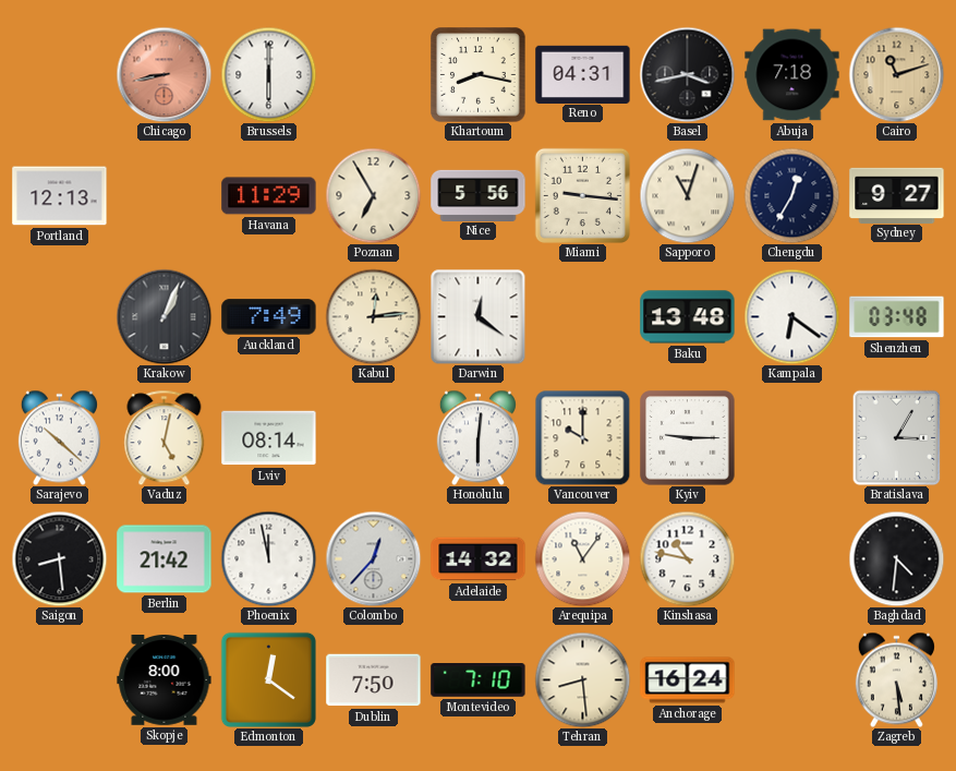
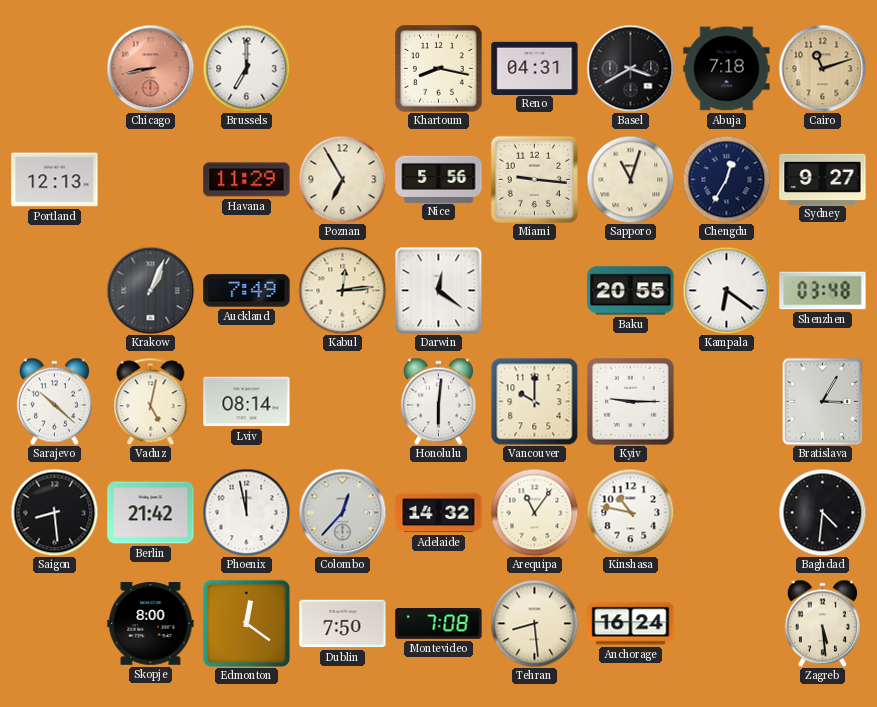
Brussels: 6:00 -> 7:00 (246, 68)
Basel: 3:43 -> 3:40 (630, 68)
Baku: 13:48 -> 20:55 (631, 291)
Montevideo: 7:10 -> 7:08 (439, 624)
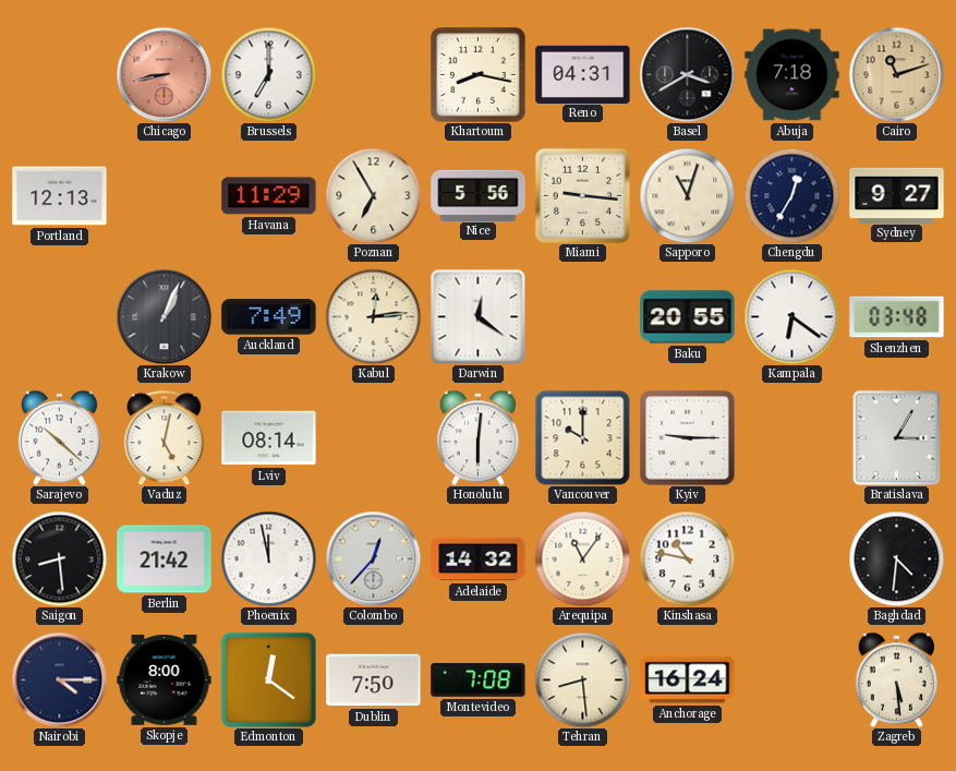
Nairobi: none -> 4:15 (59, 679)
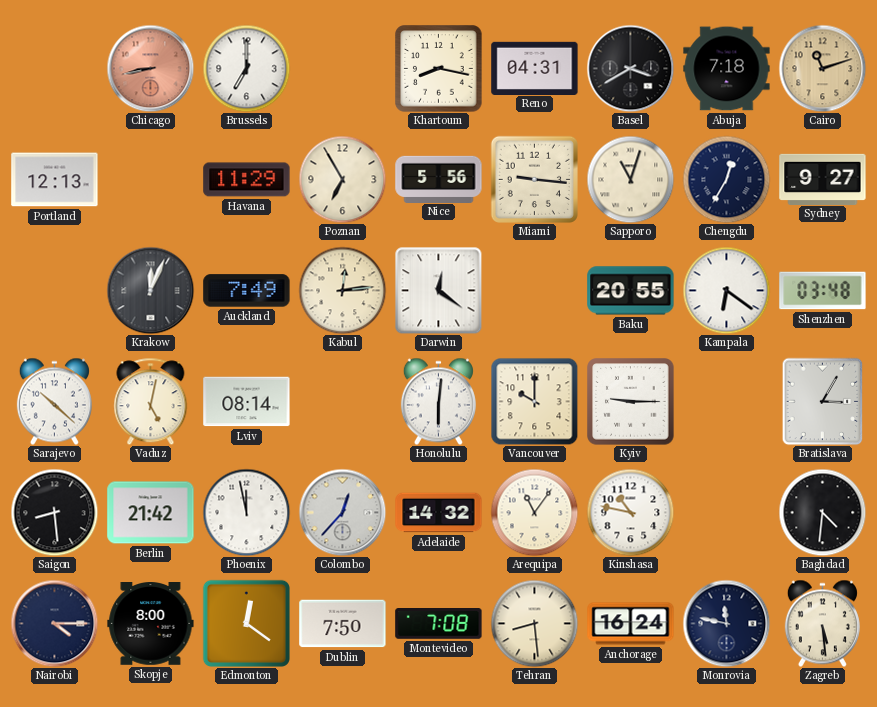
Krakow: 1:04 -> 12:04 (150, 290)
Monrovia: none -> 11:47 (726, 623)
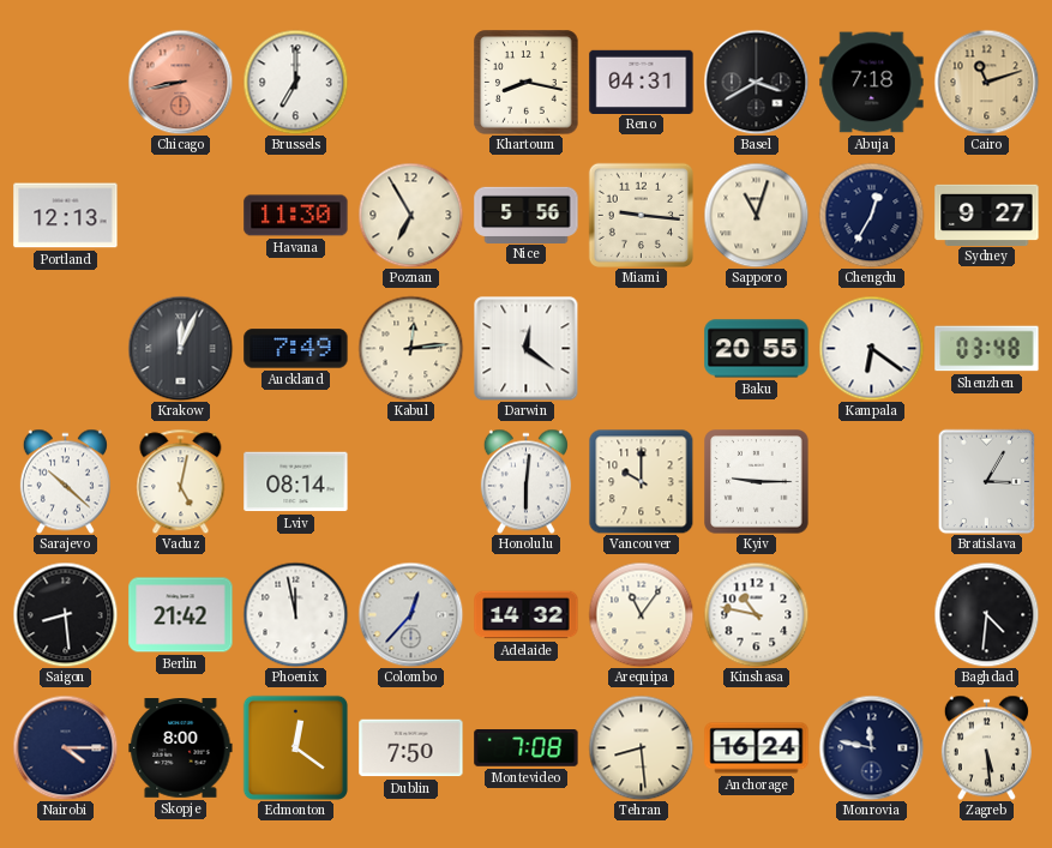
Havana: 11:29 -> 11:30 (296, 216)
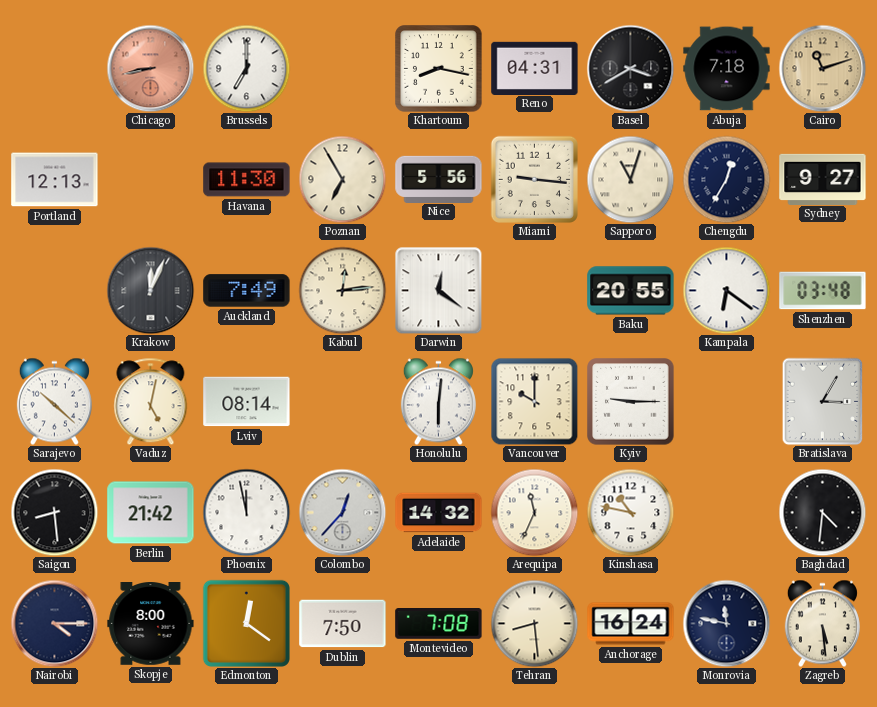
Arequipa: 11:06 -> 11:34 (534, 512)
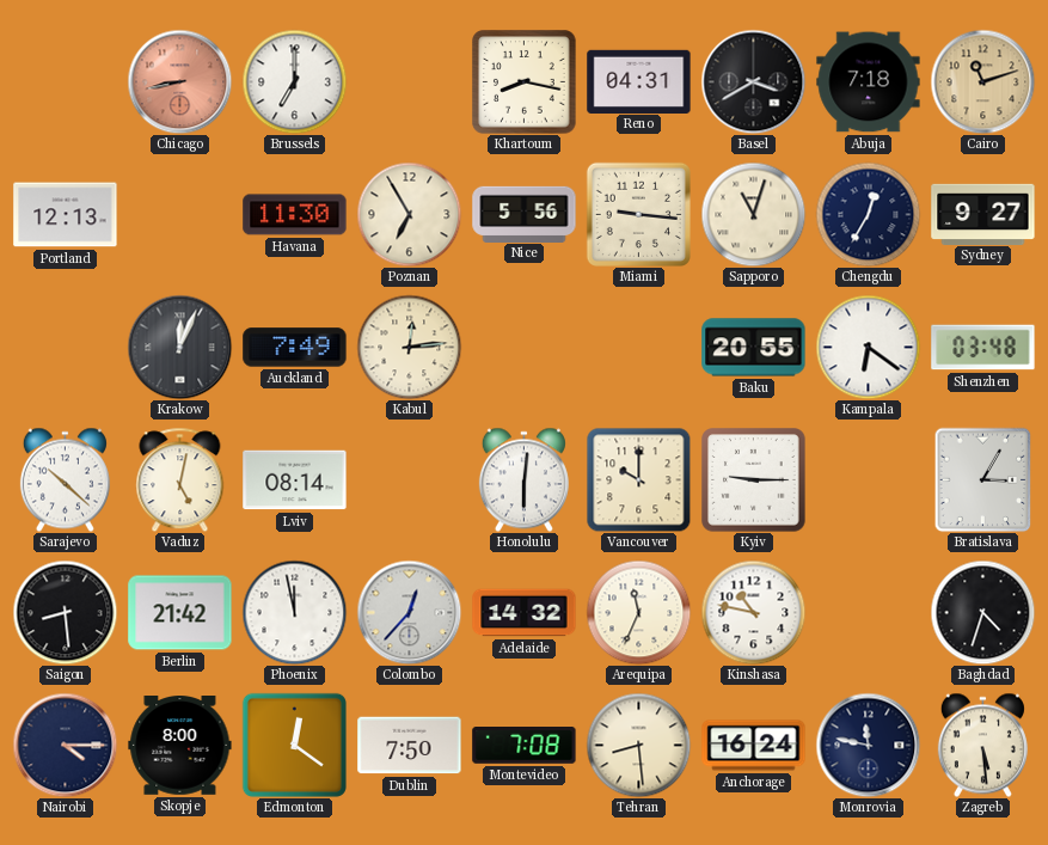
Darwin: 12:21 -> none (438, 290)
Baghdad: 4:31 -> 4:33 (982, 612)
